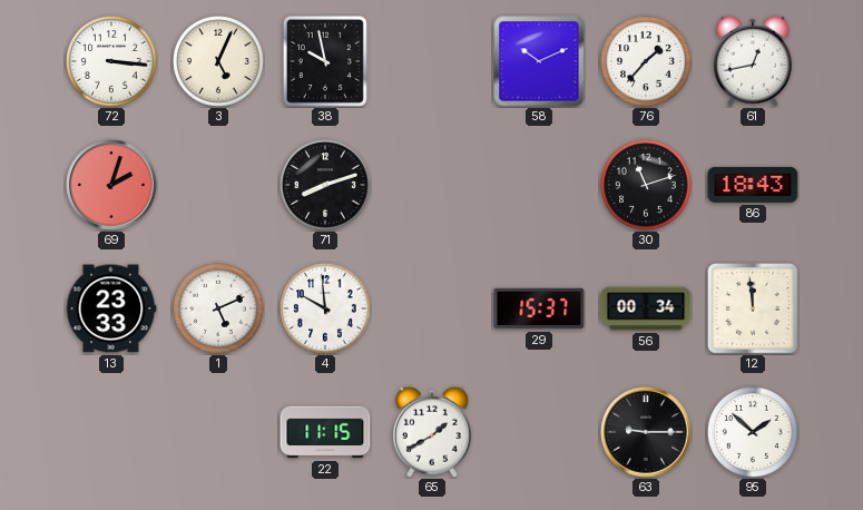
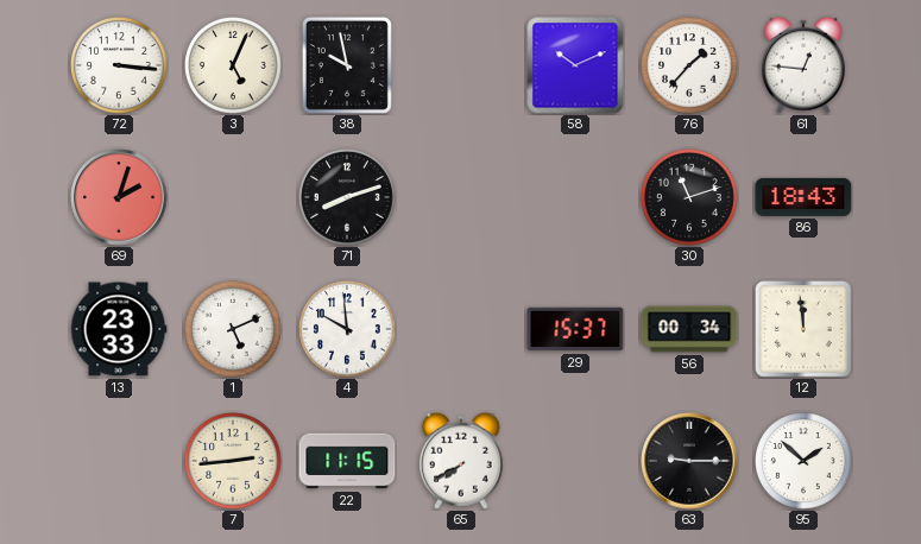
61: 12:43 -> 12:46 (803, 65)
7: none -> 2:44 (234, 462)
65: 1:40 -> 7:40 (461, 461)
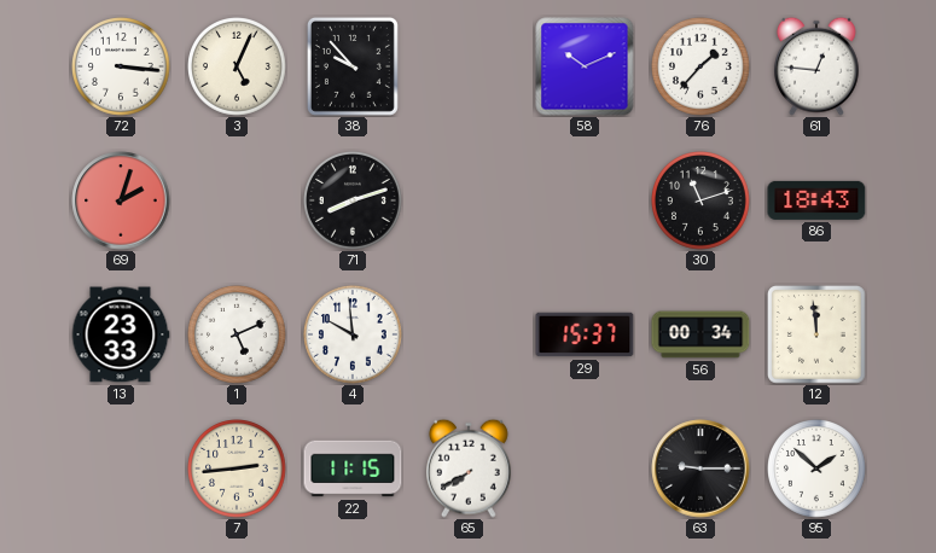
38: 9:58 -> 9:53 (353, 66)
